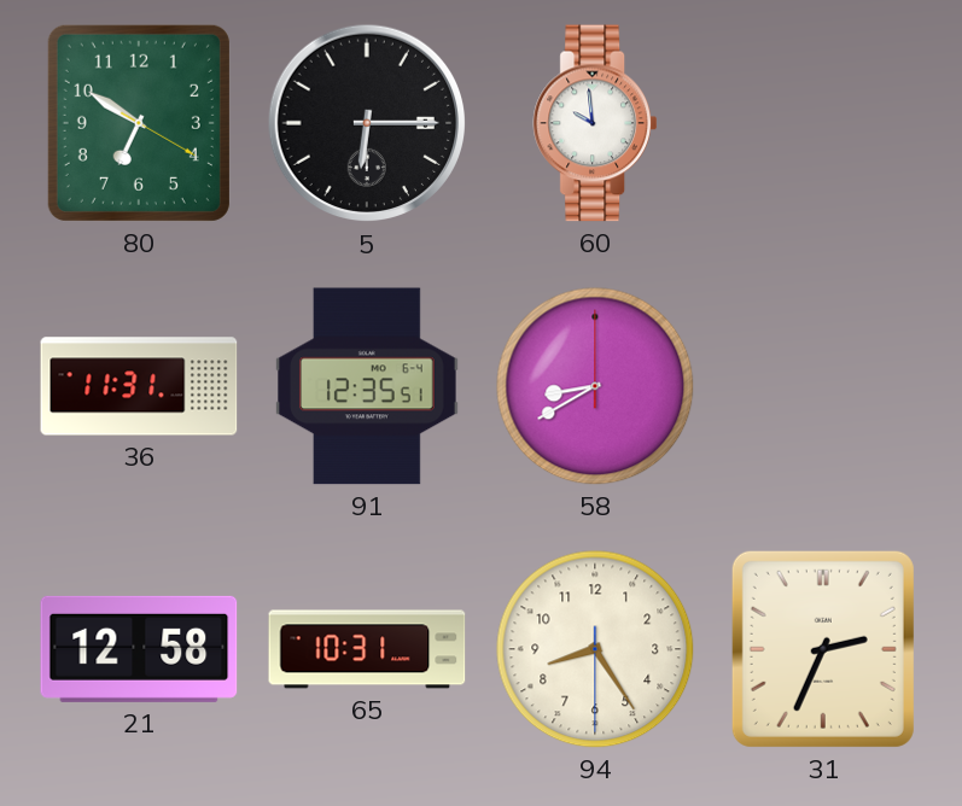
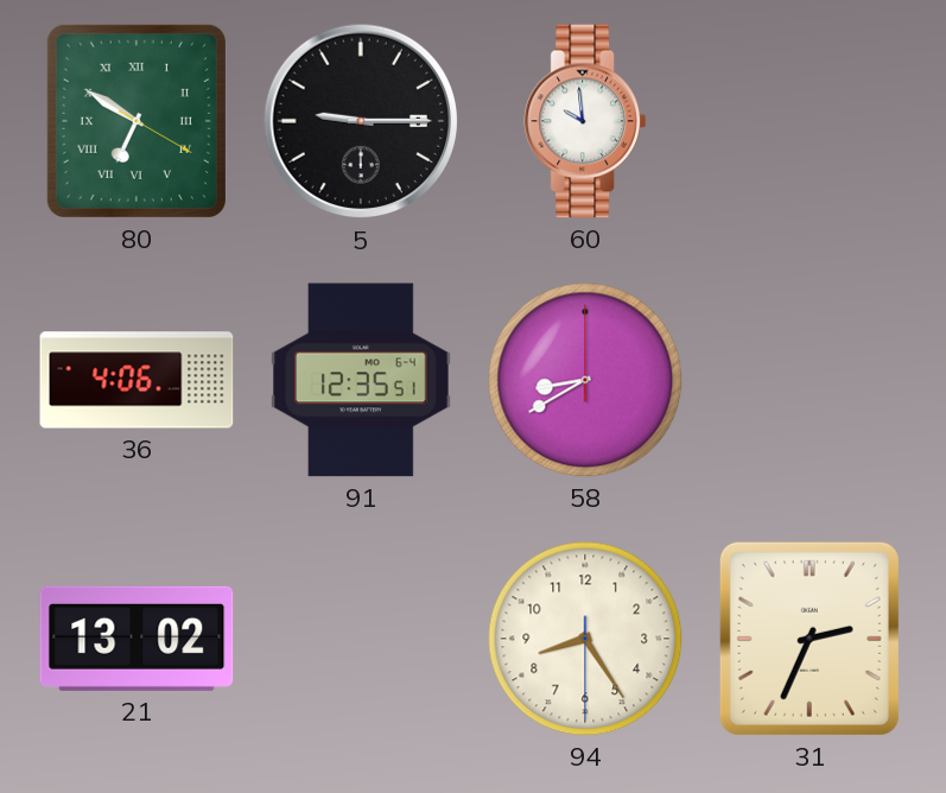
80 numerals: Arabic -> Roman (136, 121)
5: 6:15 -> 9:15 (361, 121)
36: 11:31 -> 4:06 (136, 380)
21: 12:58 -> 13:02 (136, 639)
65: 10:31 -> none (367, 649)
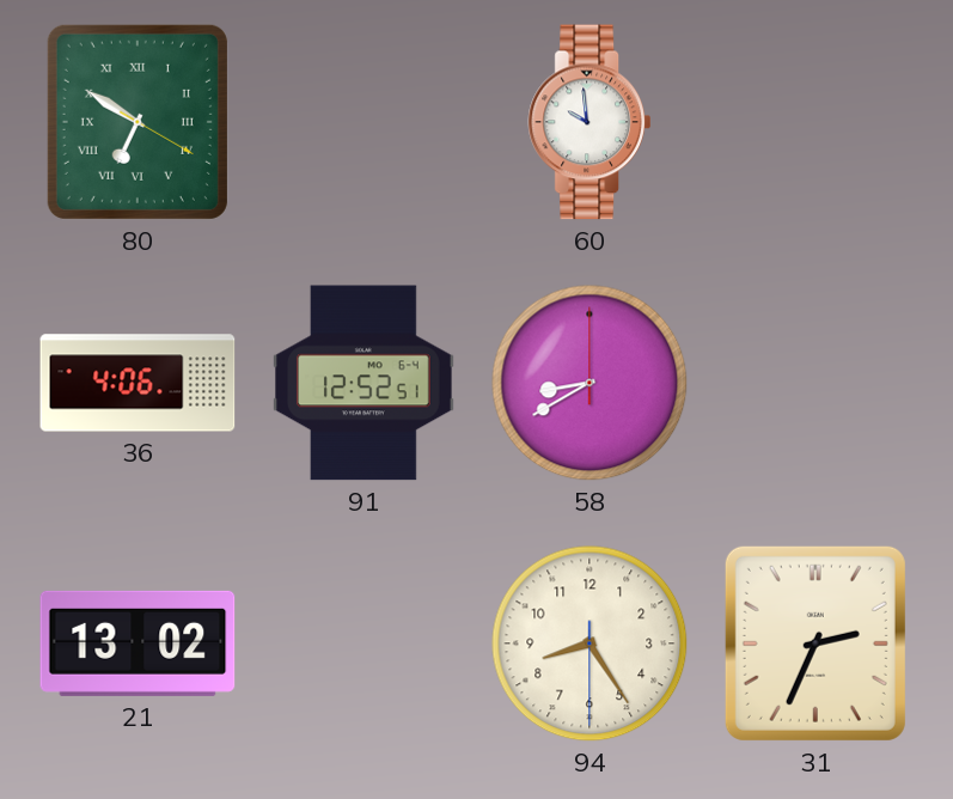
5: 9:15 -> none (361, 121)
91: 12:35 -> 12:52 (365, 383)
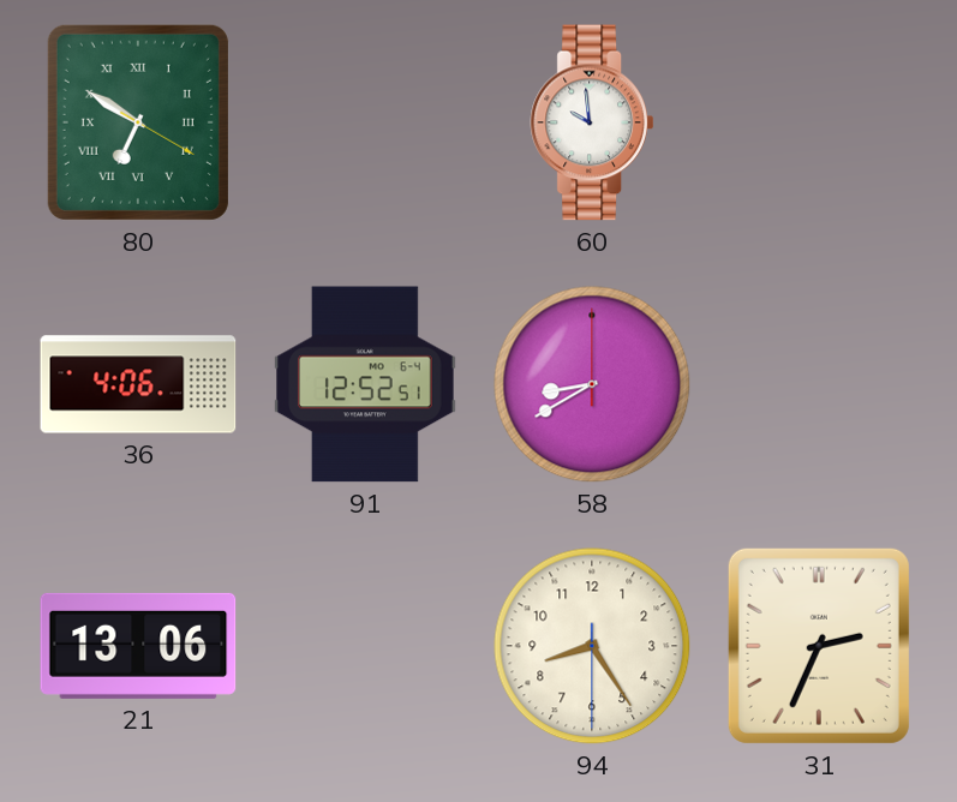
21: 13:02 -> 13:06 (138, 646)
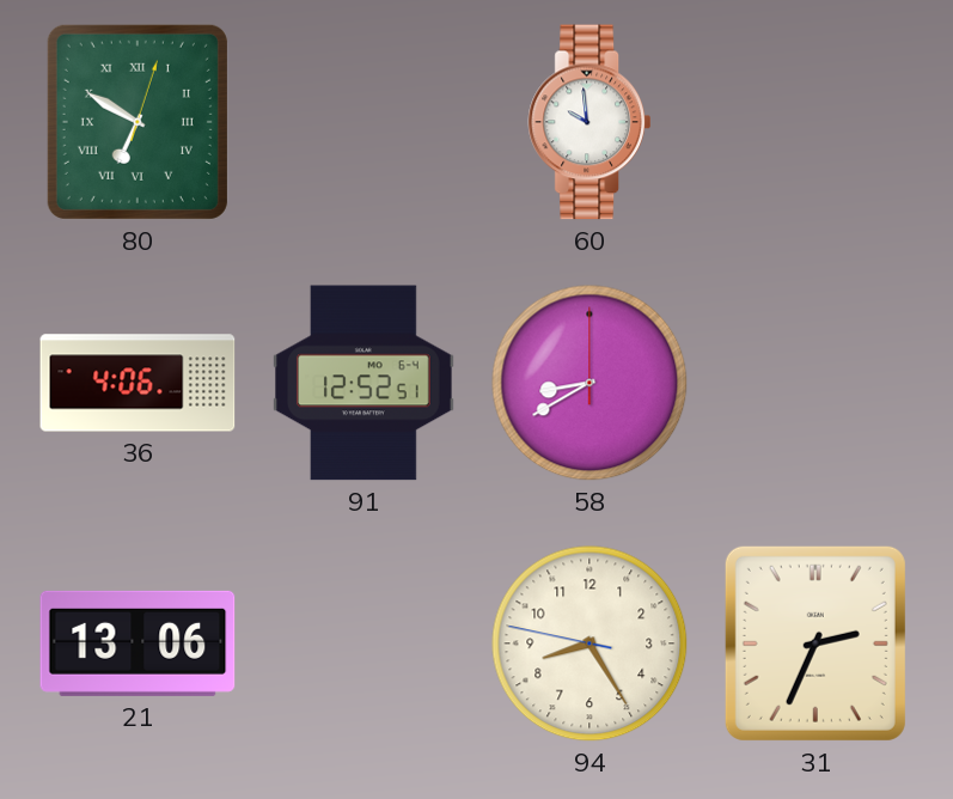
80: 6:50:20 -> 6:50:03 (138, 122)
94: 8:24:30 -> 8:24:47 (589, 644)
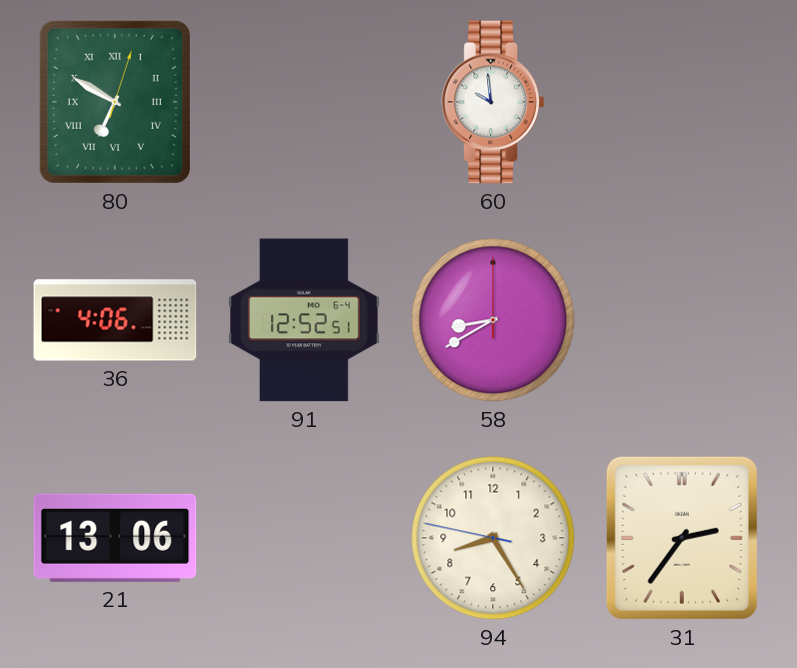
31: 2:34 -> 2:36 (682, 538)
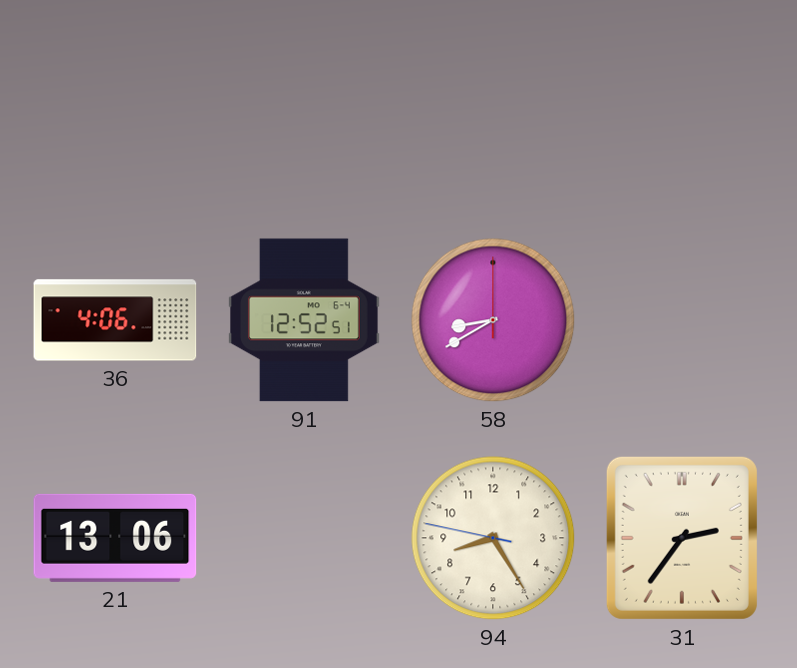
80: 6:50 -> none (115, 102)
60: 9:59 -> none (492, 102)
